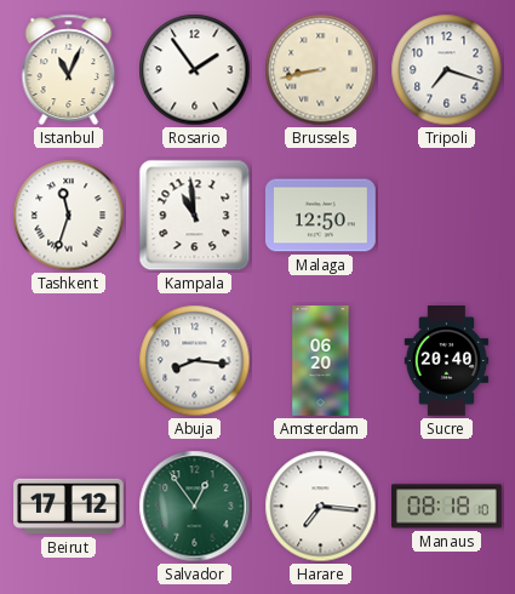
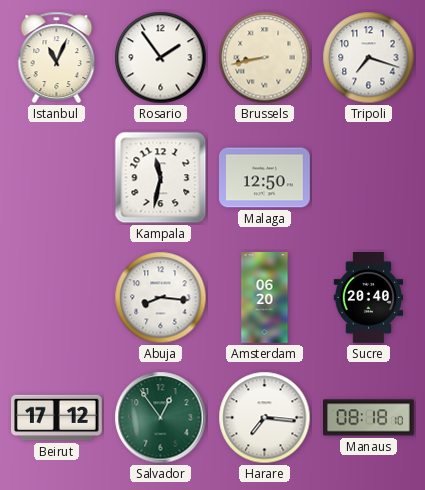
Tashkent: 11:33 -> none (69, 216)
Kampala: 10:59 -> 11:32 (161, 178)
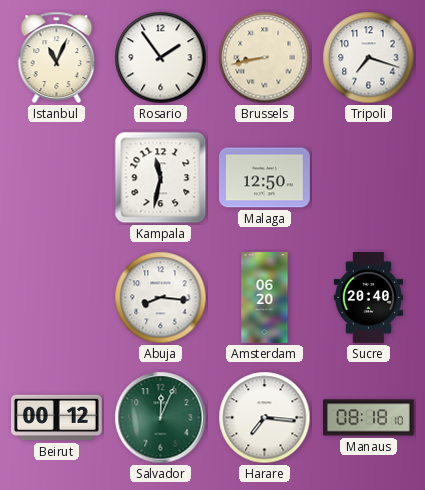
Beirut: 17:12 -> 00:12 (57, 418)
Salvador: 12:54 -> 12:04 (161, 418)
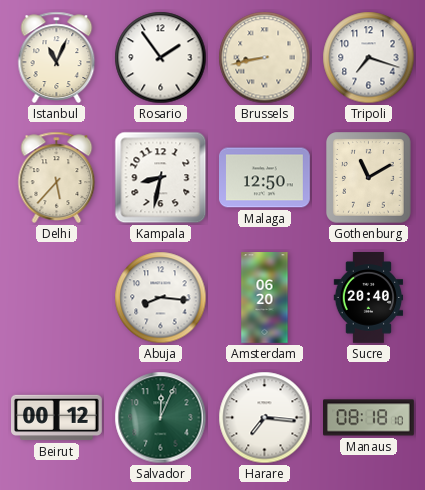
Delhi: none -> 5:37 (57, 177)
Kampala: 11:32 -> 8:32 (161, 178)
Gothenburg: none -> 11:10 (369, 178)
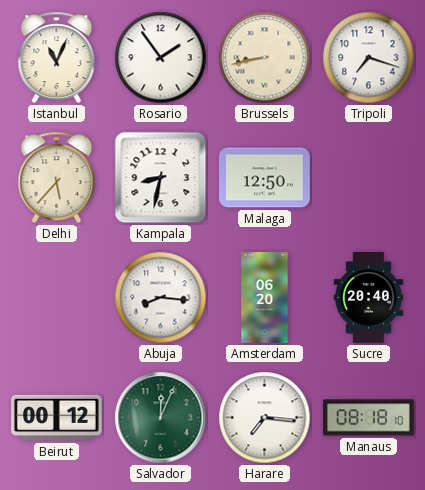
Gothenburg: 11:10 -> none (369, 178)
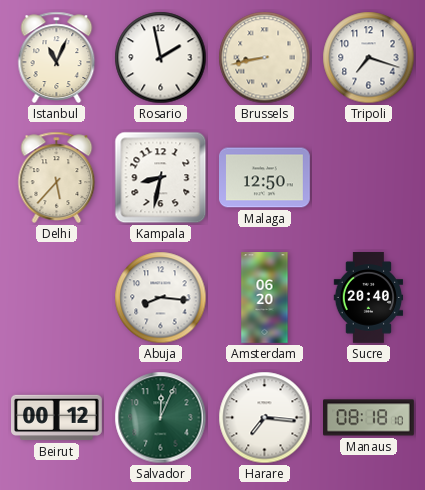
Rosario: 1:54 -> 1:58 (161, 58)
